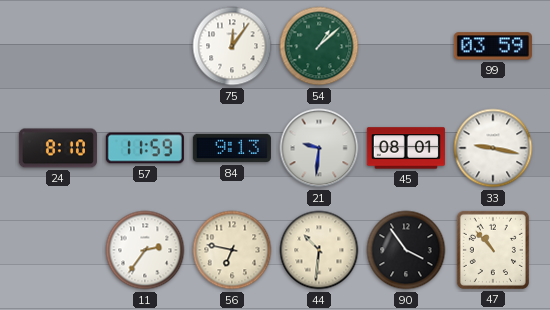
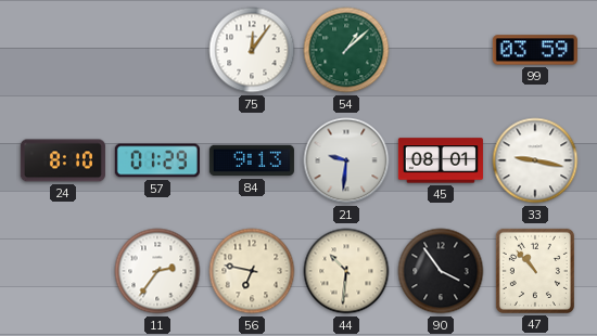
57: 11:59 -> 01:29 (157, 160)
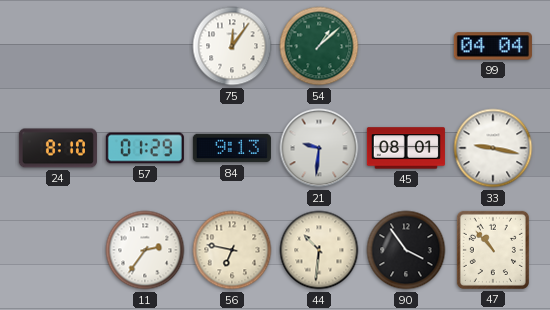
99: 03:59 -> 04:04 (493, 46)
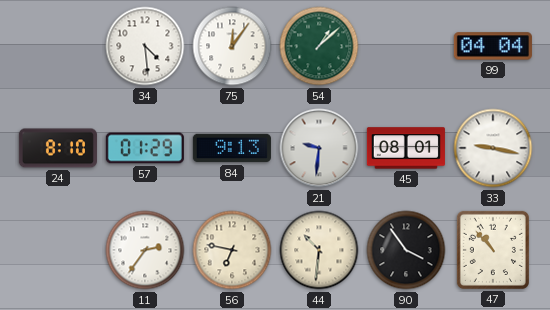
34: none -> 4:29 (145, 46)
